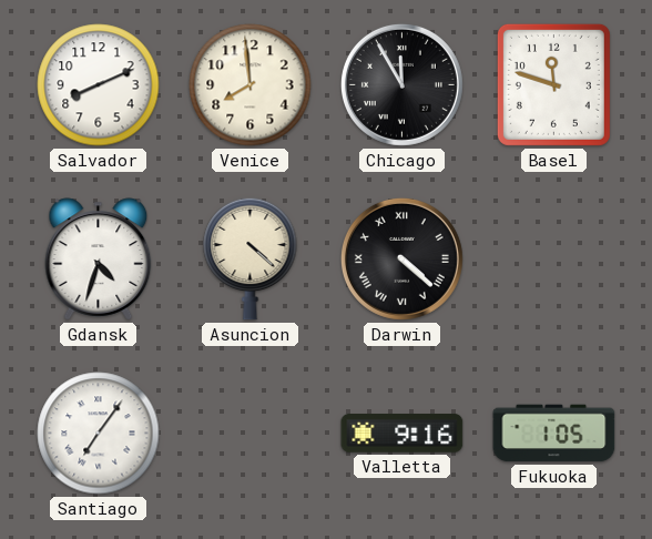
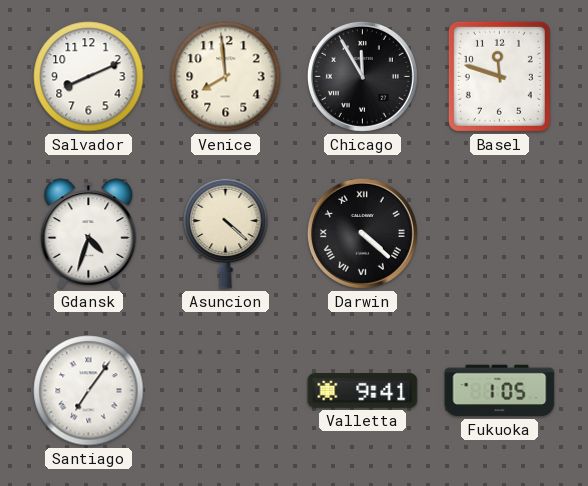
Valletta: 9:16 -> 9:41 (363, 391)
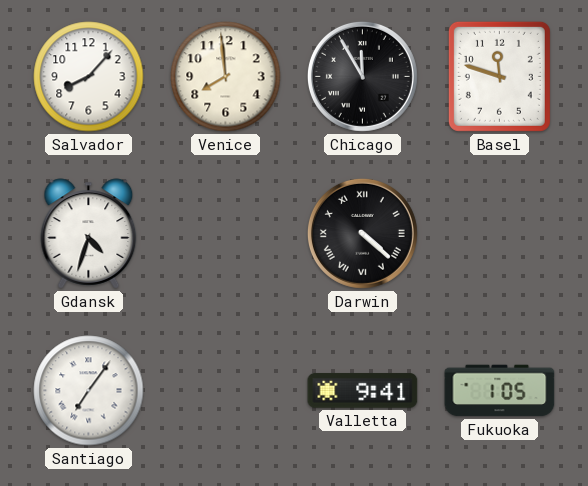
Salvador: 8:11 -> 8:07 (89, 77)
Asuncion: 4:22 -> none (226, 233)
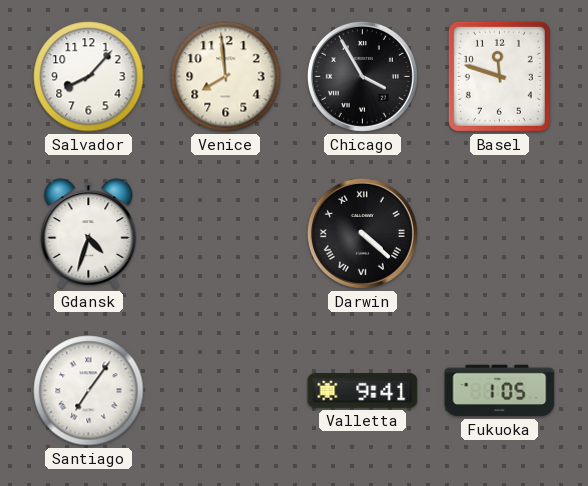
Chicago: 11:55 -> 3:55 (362, 76)
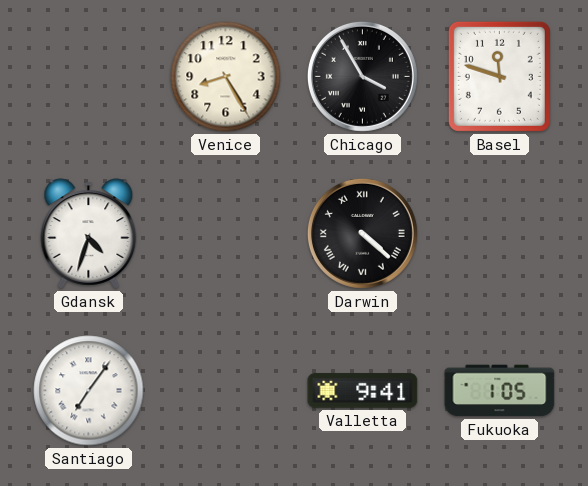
Salvador: 8:07 -> none (89, 77)
Venice: 7:59 -> 8:25 (226, 77)
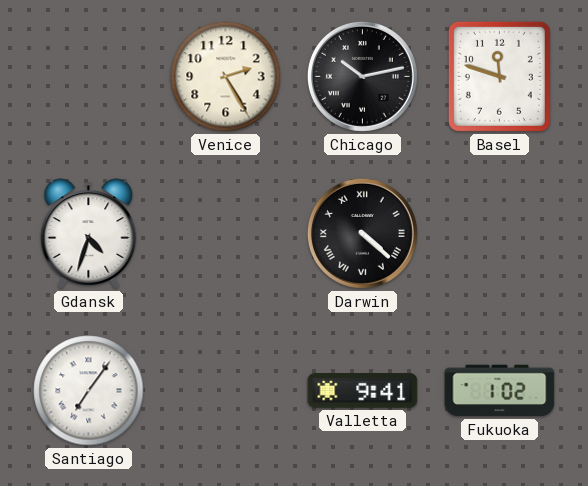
Venice: 8:25 -> 2:25 (226, 77)
Chicago: 3:55 -> 10:13 (362, 76)
Fukuoka: 1:05 -> 1:02 (500, 391)
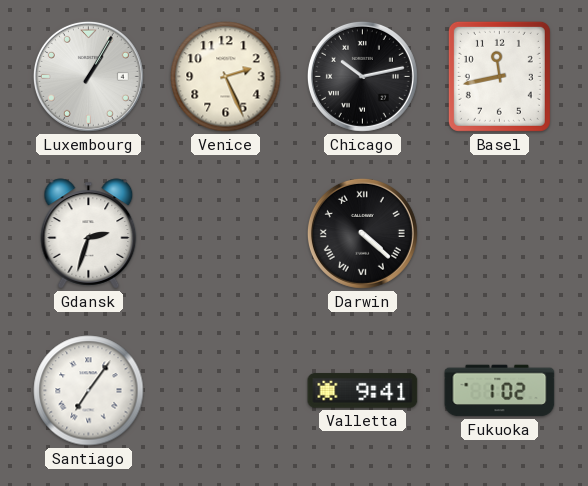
Luxembourg: none -> 1:05 (88, 76)
Venice: 2:25 -> 2:26 (226, 77)
Basel: 11:48 -> 11:43 (499, 76)
Gdansk: 4:33 -> 2:33 (89, 234)
